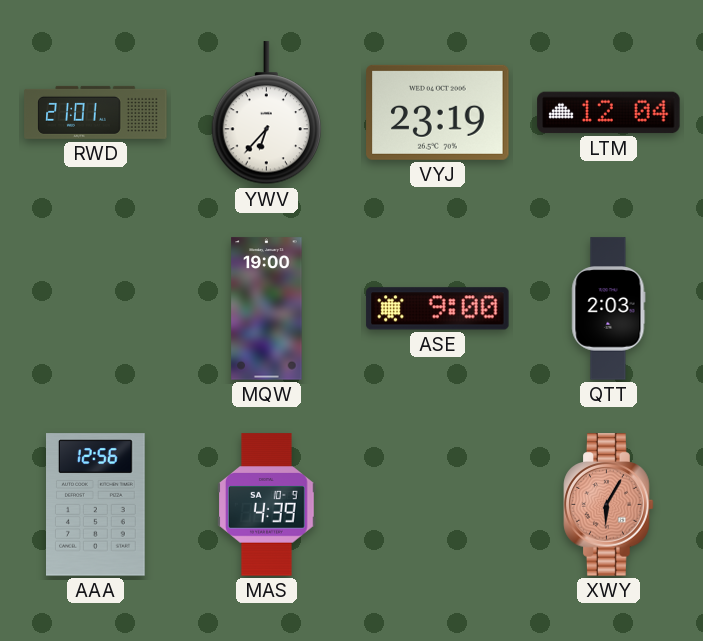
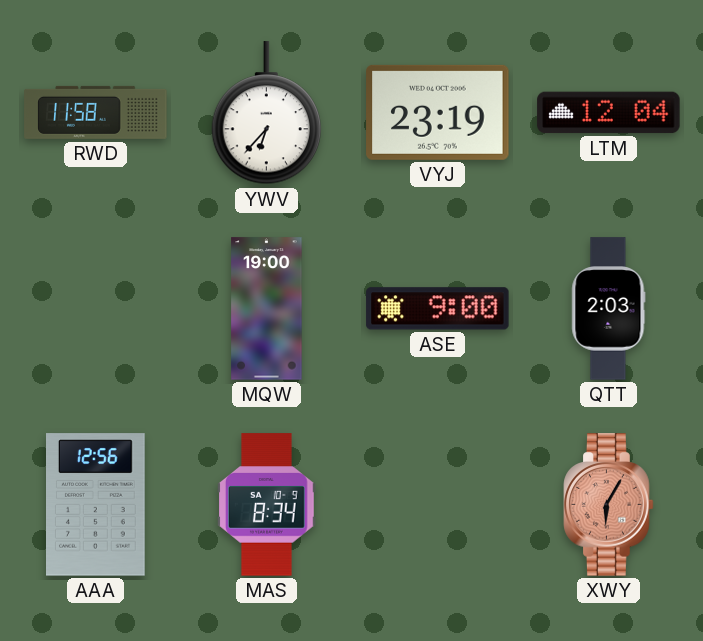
RWD: 21:01 -> 11:58 (96, 112)
MAS: 4:39 -> 8:34 (267, 505)
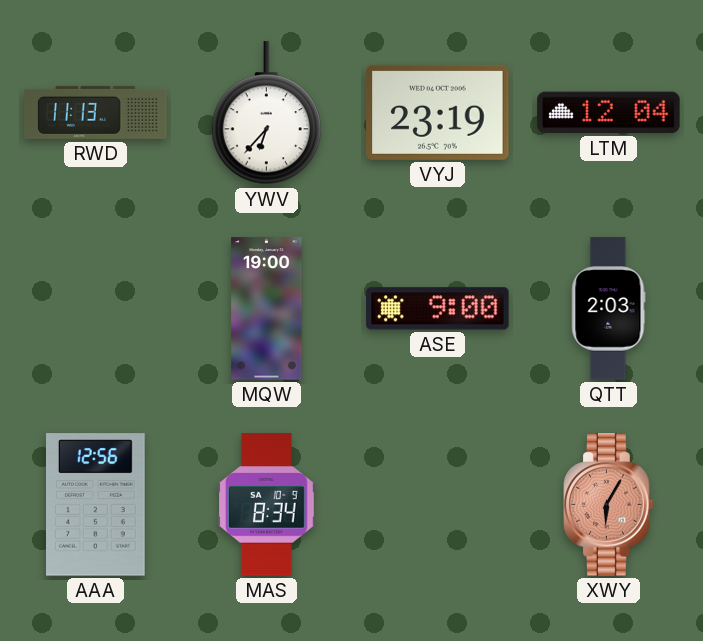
RWD: 11:58 -> 11:13 (96, 112)
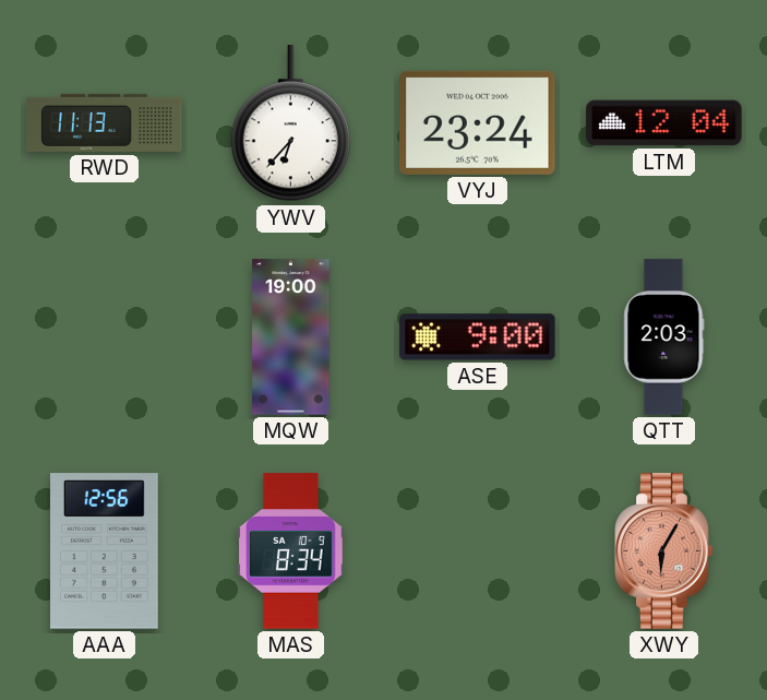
VYJ: 23:19 -> 23:24 (478, 122)
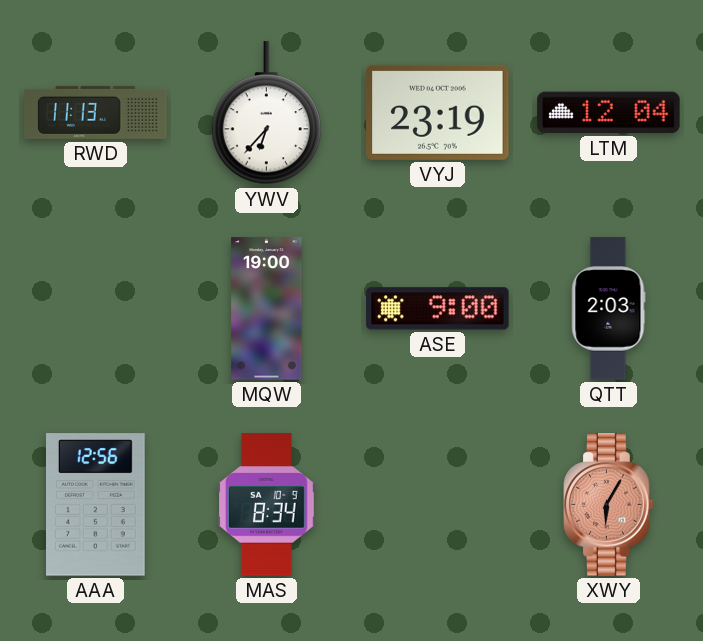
VYJ: 23:24 -> 23:19 (438, 112)
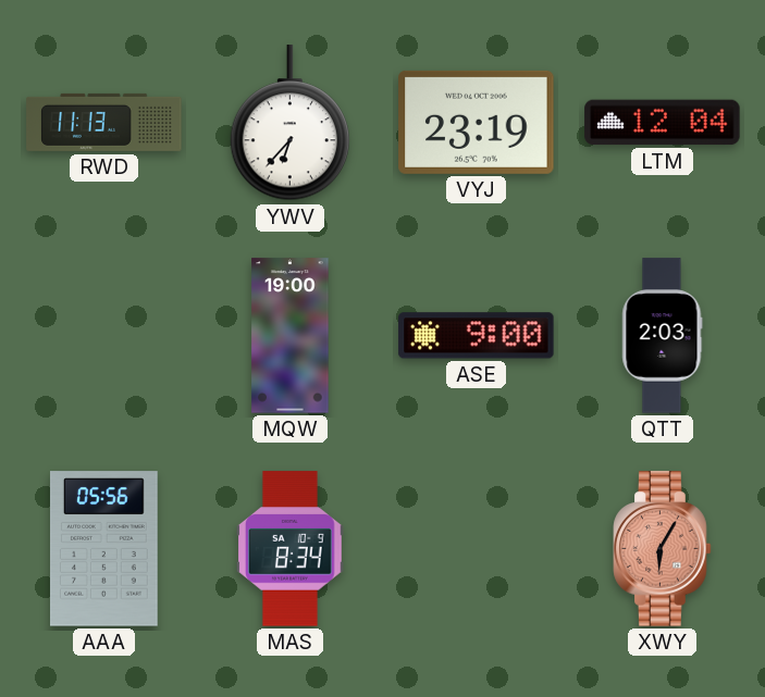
AAA: 12:56 -> 05:56 (104, 549)
